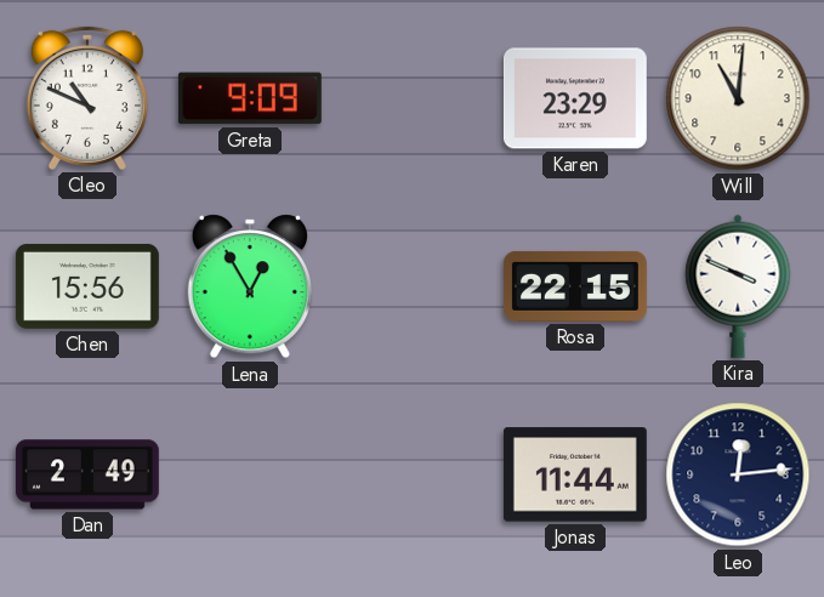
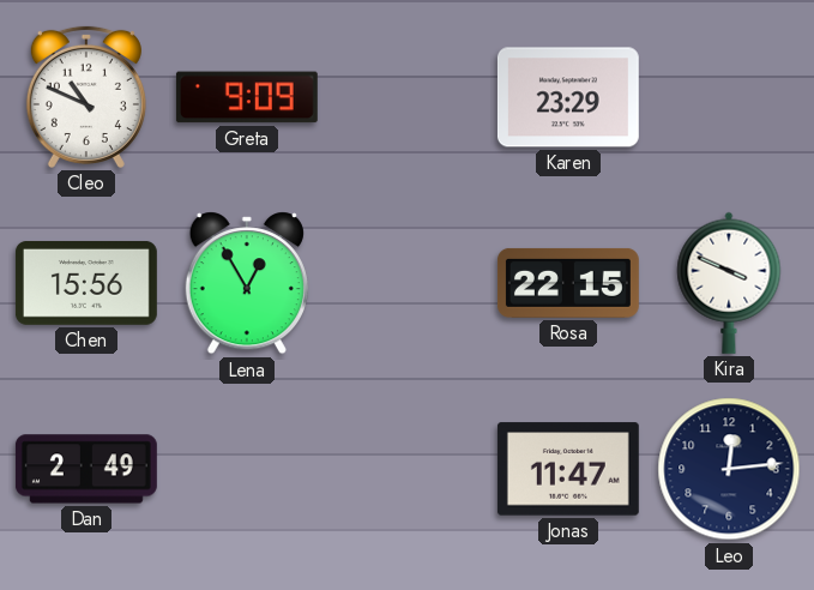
Will: 11:01 -> none (738, 98)
Jonas: 11:44 -> 11:47 (568, 469)
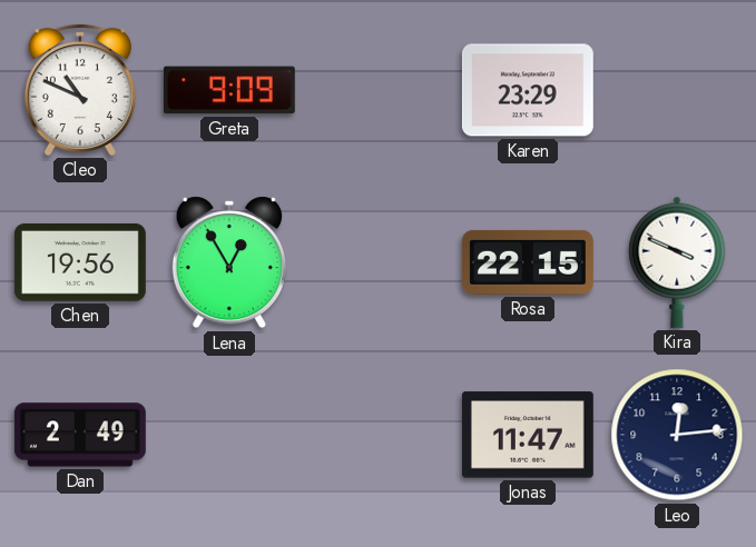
Chen: 15:56 -> 19:56 (80, 262)
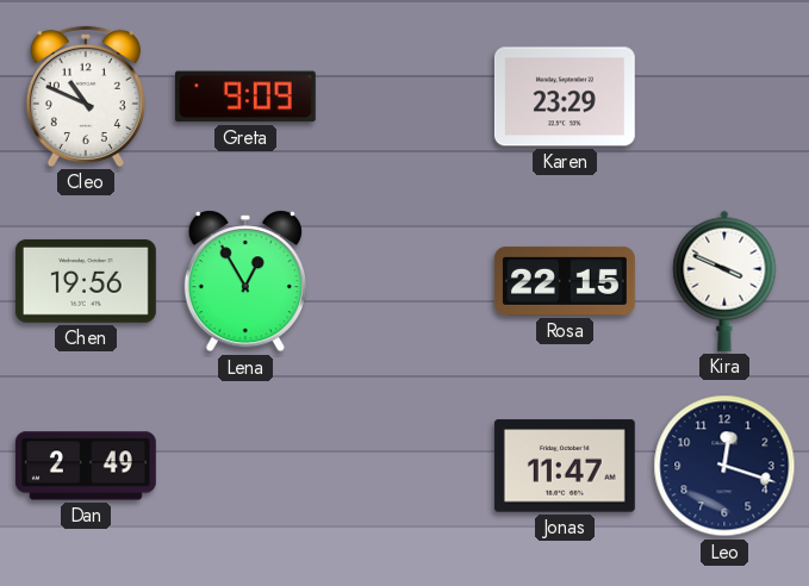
Leo: 12:14 -> 12:18 (724, 466)
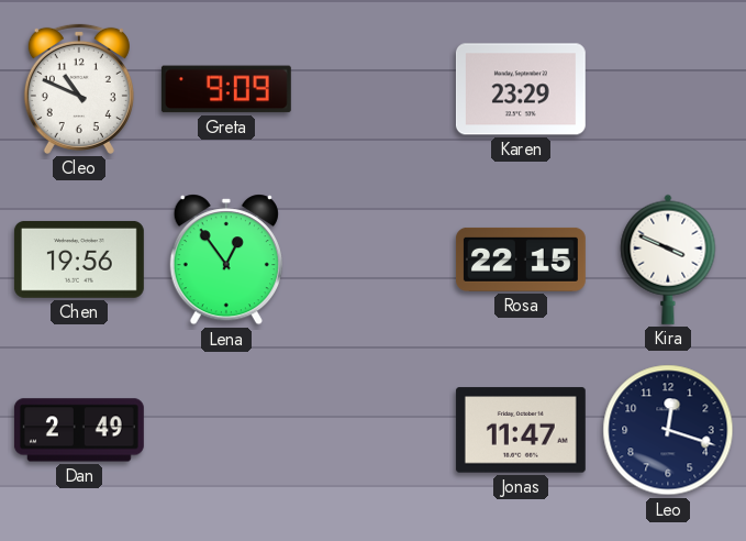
Lena: 12:55 -> 12:54 (226, 260)
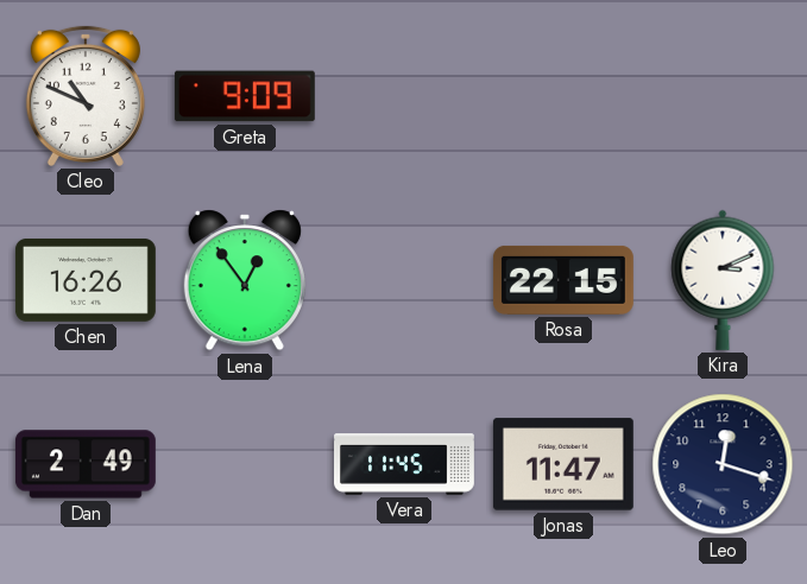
Karen: 23:29 -> none (521, 89)
Chen: 19:56 -> 16:26 (86, 280)
Kira: 3:49 -> 3:11 (723, 280)
Vera: none -> 11:45 (405, 464)
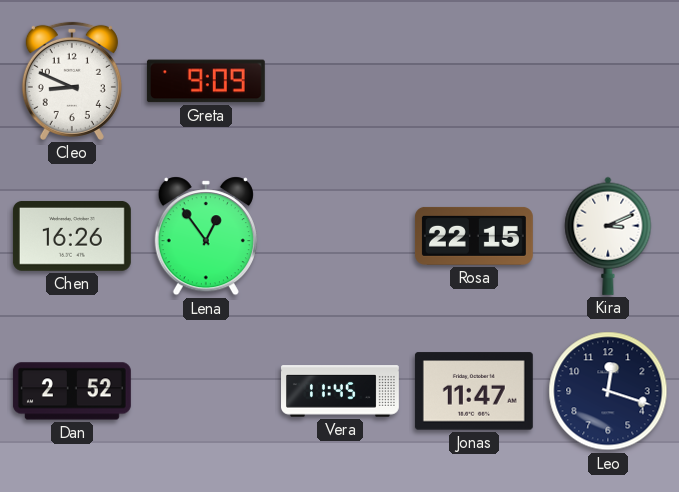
Cleo: 10:49 -> 8:49 (72, 81)
Dan: 2:49 -> 2:52 (72, 391)
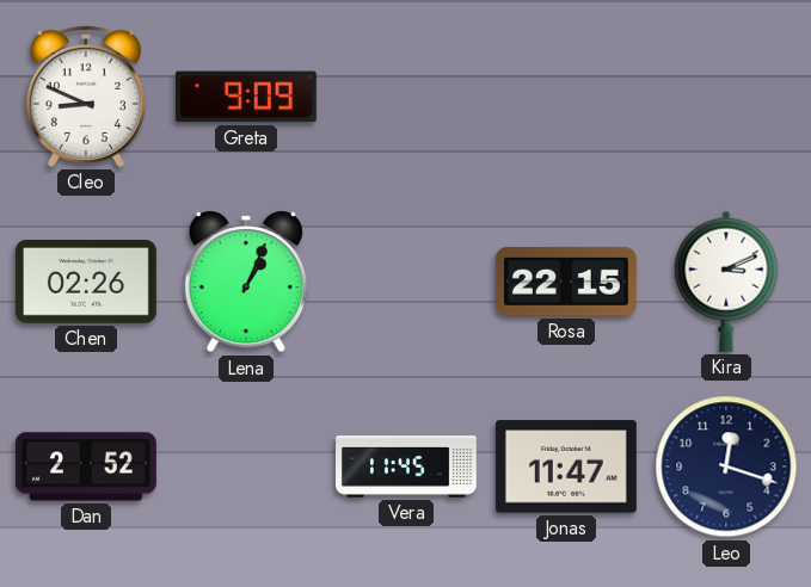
Chen: 16:26 -> 02:26 (86, 282)
Lena: 12:54 -> 1:04 (246, 282)
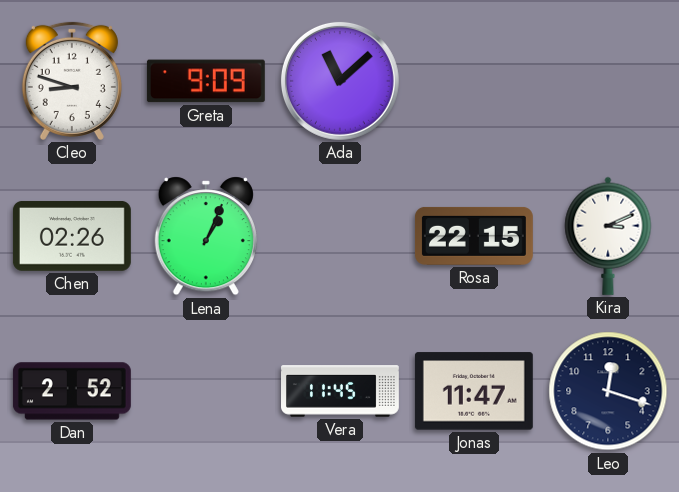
Cleo: 8:49 -> 8:48 (72, 81)
Ada: none -> 11:08 (340, 81)
